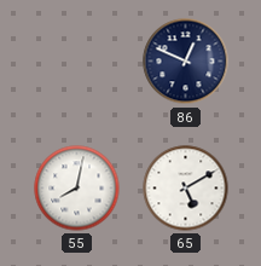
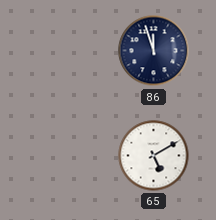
86: 12:49 -> 11:57 (154, 51)
55: 8:02 -> none (77, 189)
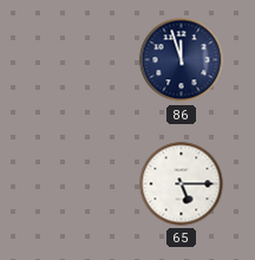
65: 5:10 -> 5:15 (182, 184)
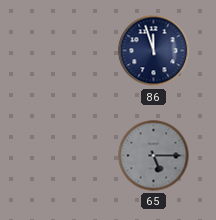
65 dial: white -> grey (154, 156)
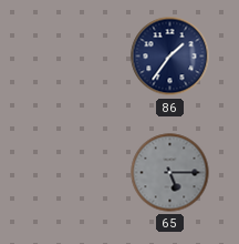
86: 11:57 -> 1:36 (170, 57)
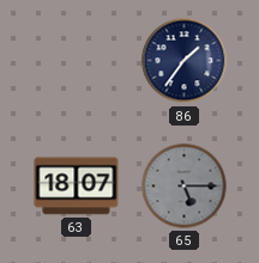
63: none -> 18:07 (77, 186)
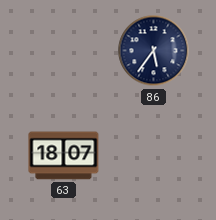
86: 1:36 -> 5:36 (154, 51)
65: 5:15 -> none (185, 186)
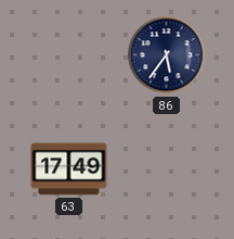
63: 18:07 -> 17:49 (69, 169)
